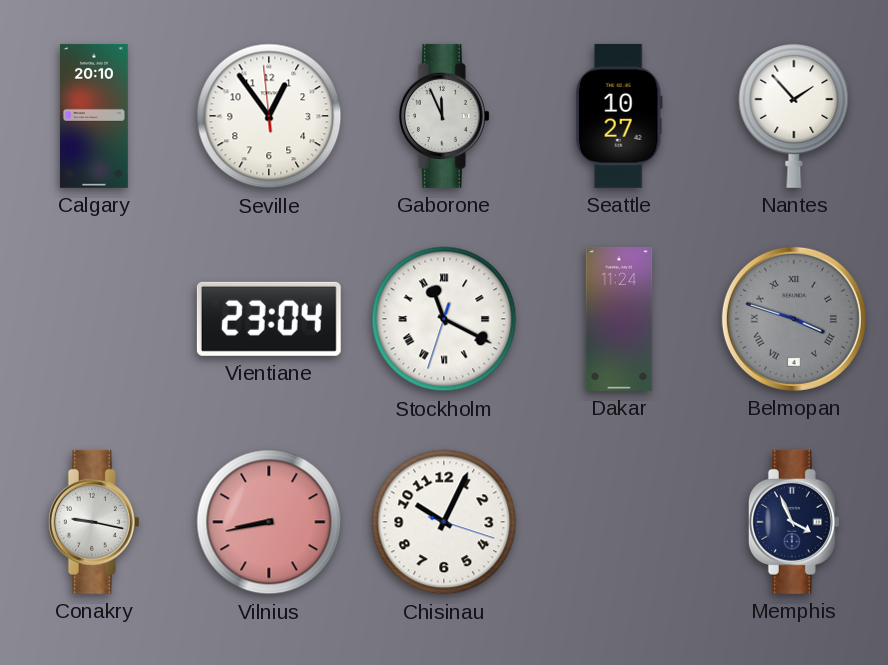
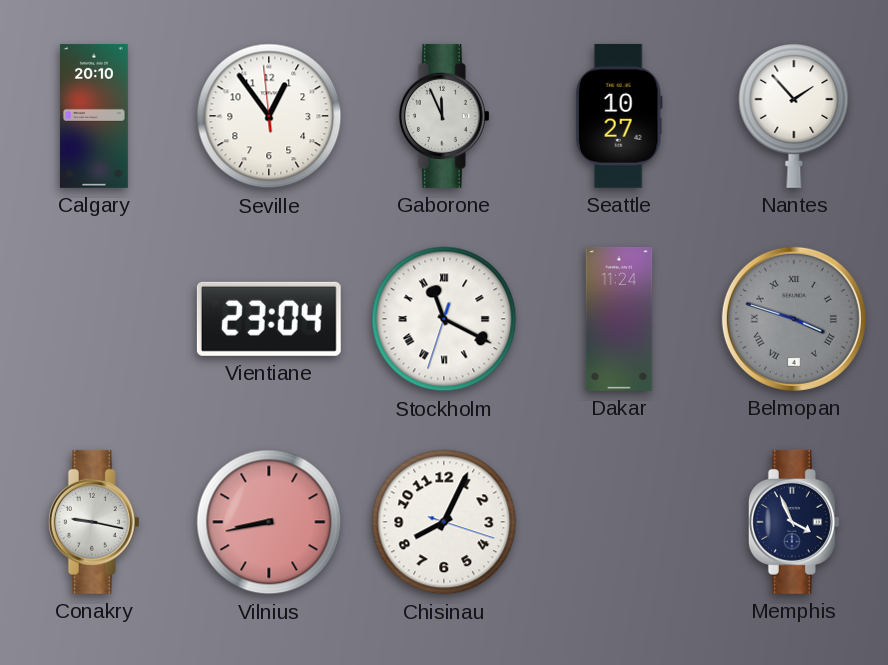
Chisinau: 10:04 -> 8:04 (444, 522)
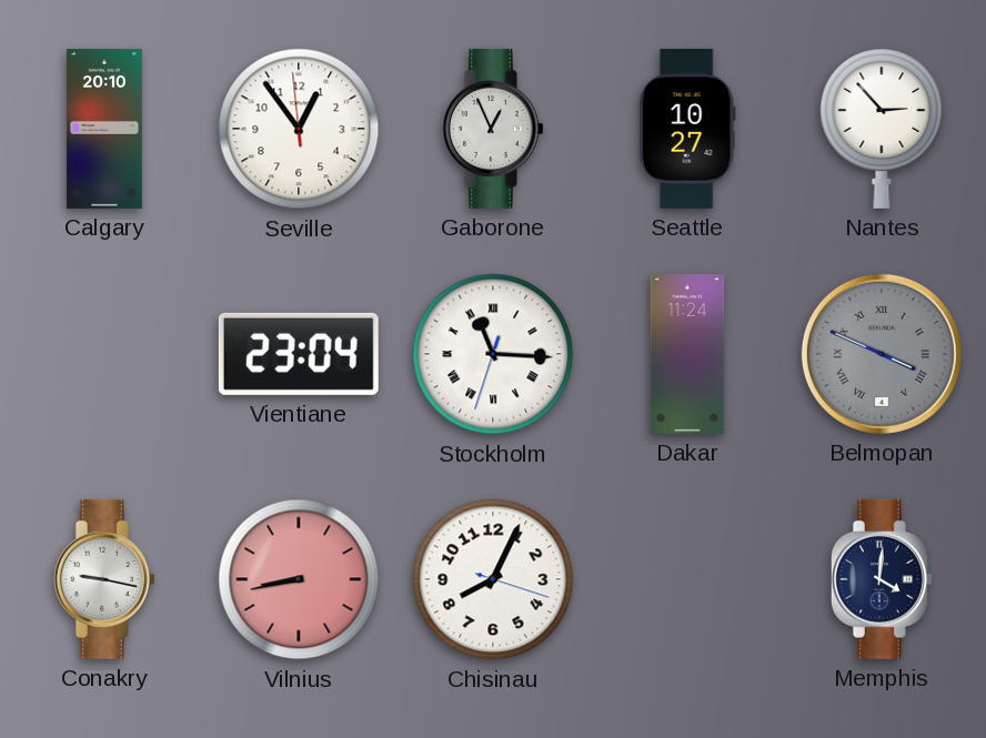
Gaborone: 11:56 -> 12:56 (493, 129)
Nantes: 1:53 -> 2:53 (882, 128)
Stockholm: 11:19 -> 11:15 (493, 354)
Belmopan: 3:48 -> 3:49 (882, 354)
Memphis: 3:56 -> 4:01 (882, 579)
